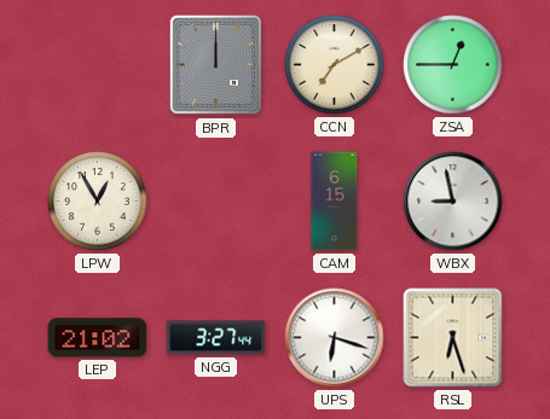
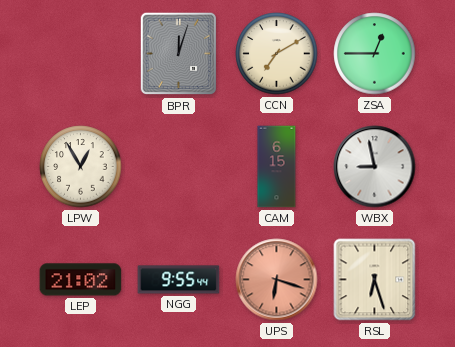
BPR: 12:00 -> 12:03 (179, 54)
NGG: 3:27 -> 9:55 (179, 280)
UPS dial: white -> salmon (277, 280)
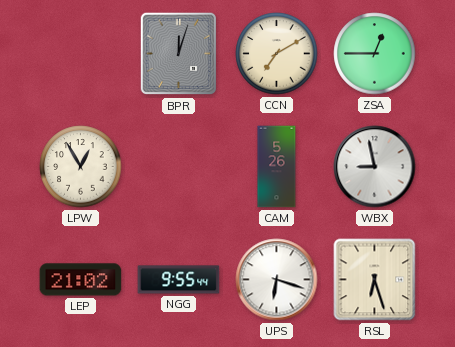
CAM: 6:15 -> 5:26 (277, 167)
UPS dial: salmon -> white (277, 280)
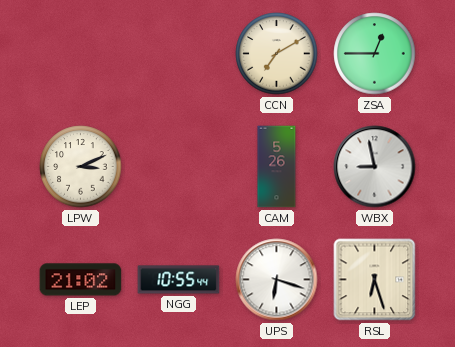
BPR: 12:03 -> none (179, 54)
LPW: 12:55 -> 3:11 (81, 167)
NGG: 9:55 -> 10:55 (179, 280)
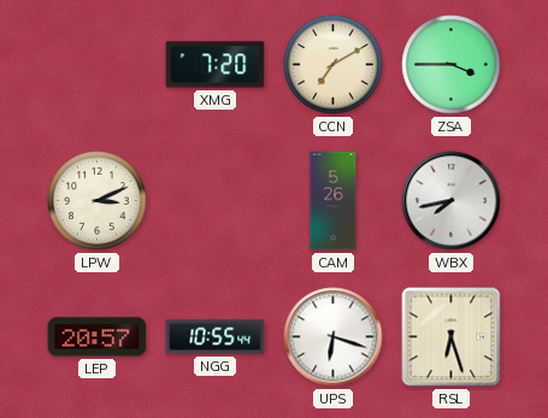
XMG: none -> 7:20 (216, 65)
ZSA: 12:45 -> 3:45 (452, 65)
WBX: 8:58 -> 7:43 (452, 201)
LEP: 21:02 -> 20:57 (98, 337)
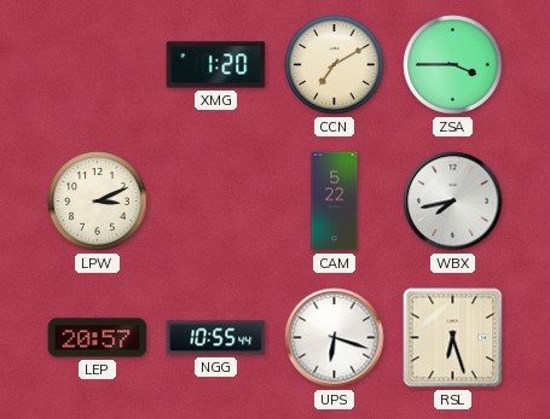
XMG: 7:20 -> 1:20 (216, 65)
CAM: 5:26 -> 5:22 (335, 202)
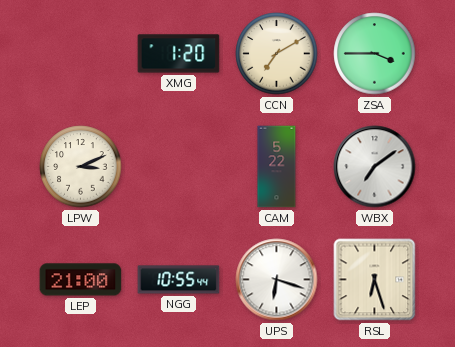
WBX: 7:43 -> 7:09 (375, 167)
LEP: 20:57 -> 21:00 (81, 280)
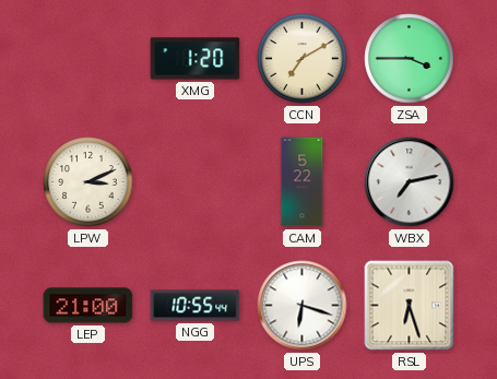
WBX: 7:09 -> 7:13 (410, 182)
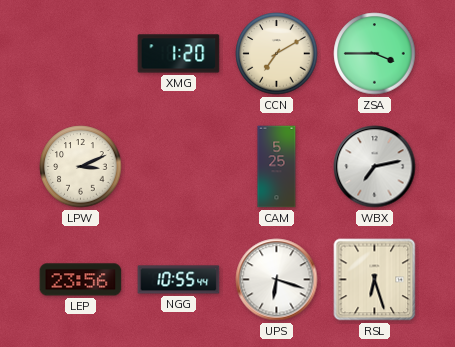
CAM: 5:22 -> 5:25 (277, 167)
LEP: 21:00 -> 23:56 (81, 280)
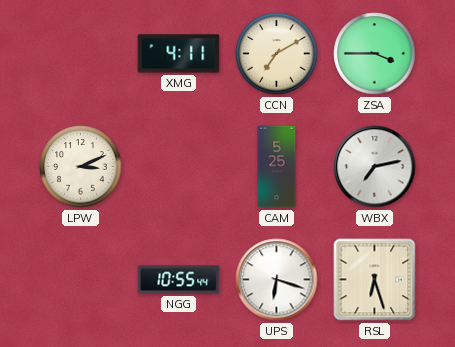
XMG: 1:20 -> 4:11 (179, 54)
LEP: 23:56 -> none (81, 280)
